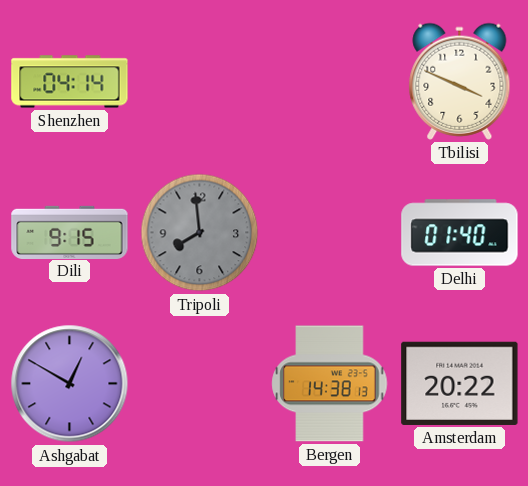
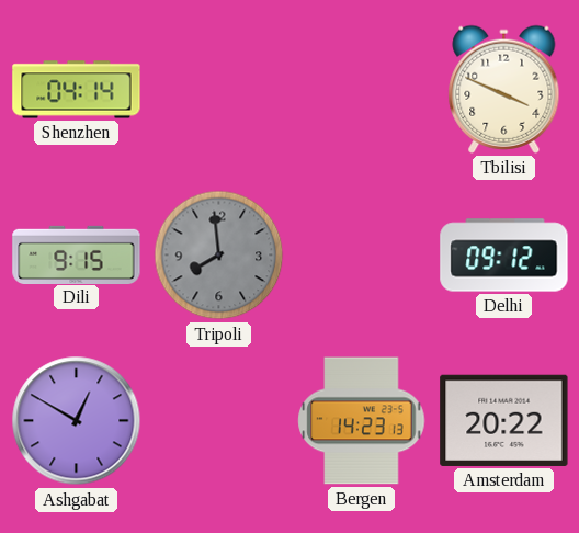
Delhi: 01:40 -> 09:12 (504, 256)
Bergen: 14:38 -> 14:23 (362, 421)
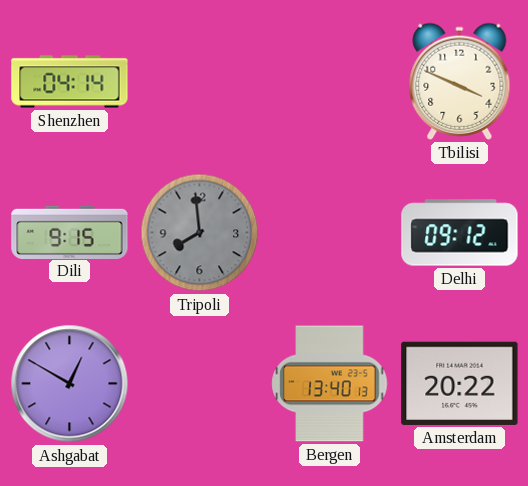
Bergen: 14:23 -> 13:40 (330, 384)
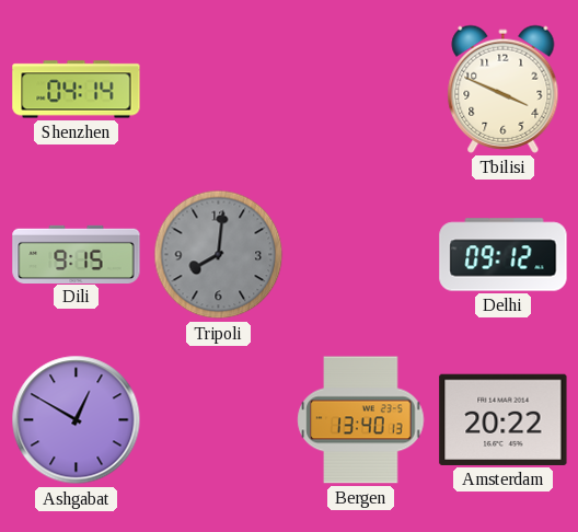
Tripoli: 7:59 -> 8:01 (219, 255)
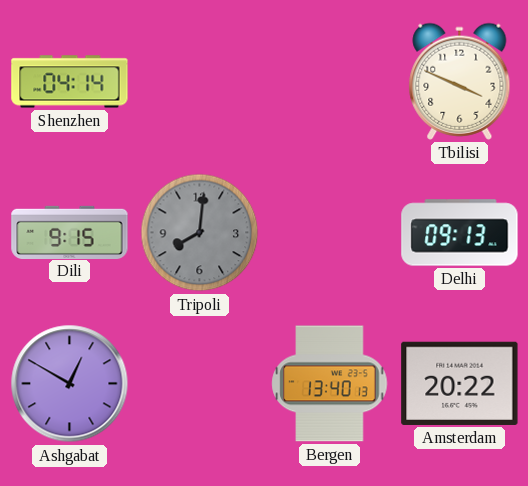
Delhi: 09:12 -> 09:13 (460, 233)
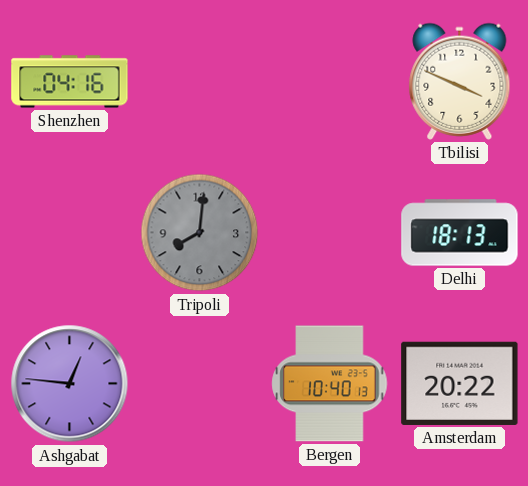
Shenzhen: 04:14 -> 04:16 (70, 82)
Dili: 9:15 -> none (70, 232)
Delhi: 09:13 -> 18:13 (460, 233)
Ashgabat: 12:50 -> 12:46 (70, 384)
Bergen: 13:40 -> 10:40 (330, 384)
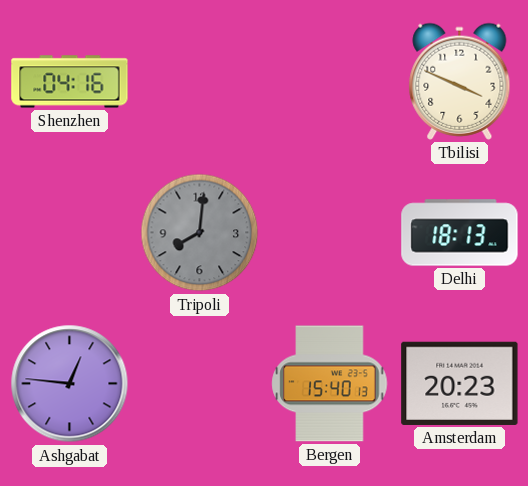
Bergen: 10:40 -> 15:40 (330, 384)
Amsterdam: 20:22 -> 20:23 (460, 383)
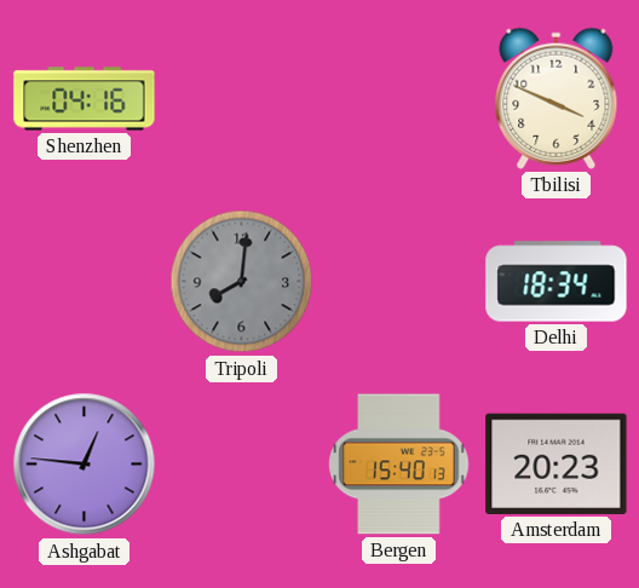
Delhi: 18:13 -> 18:34 (557, 282)
